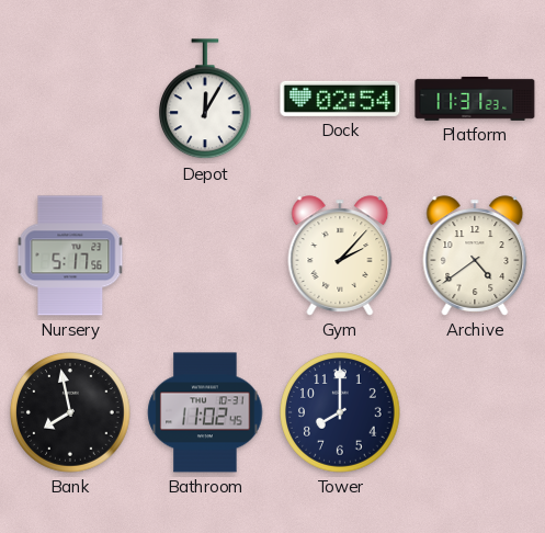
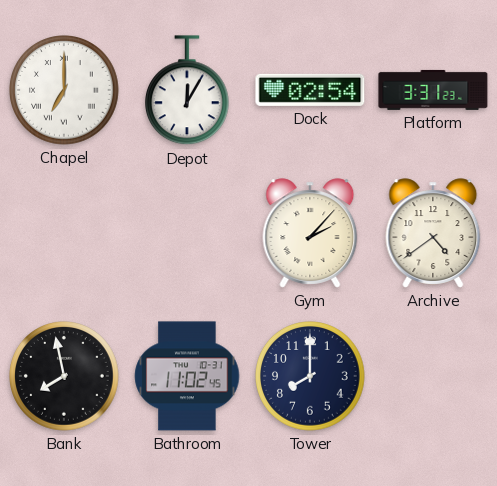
Chapel: none -> 7:00 (65, 91)
Platform: 11:31 -> 3:31 (433, 90)
Nursery: 5:17 -> none (70, 256)
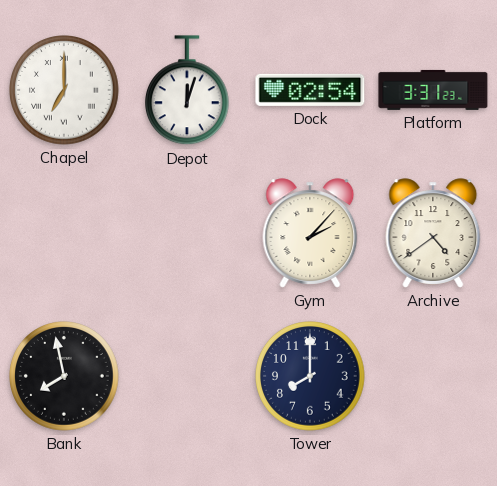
Depot: 12:05 -> 12:03 (188, 91)
Bathroom: 11:02 -> none (187, 376)
